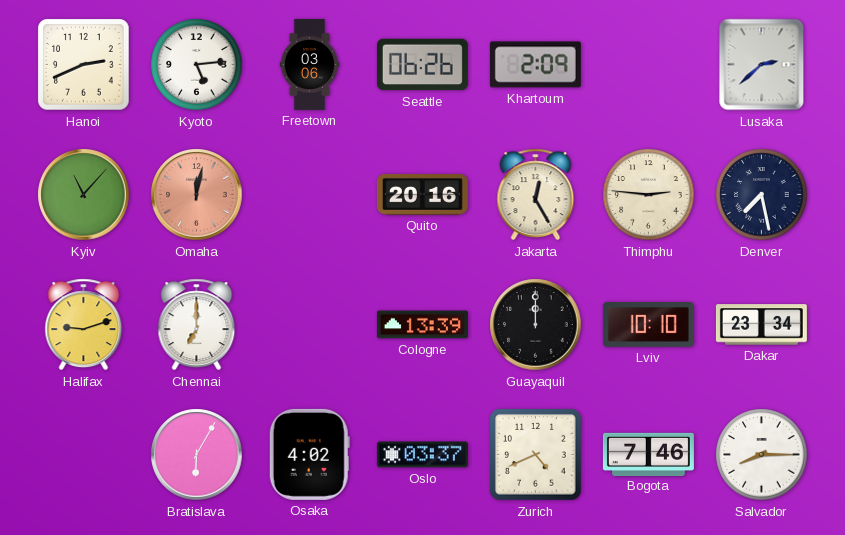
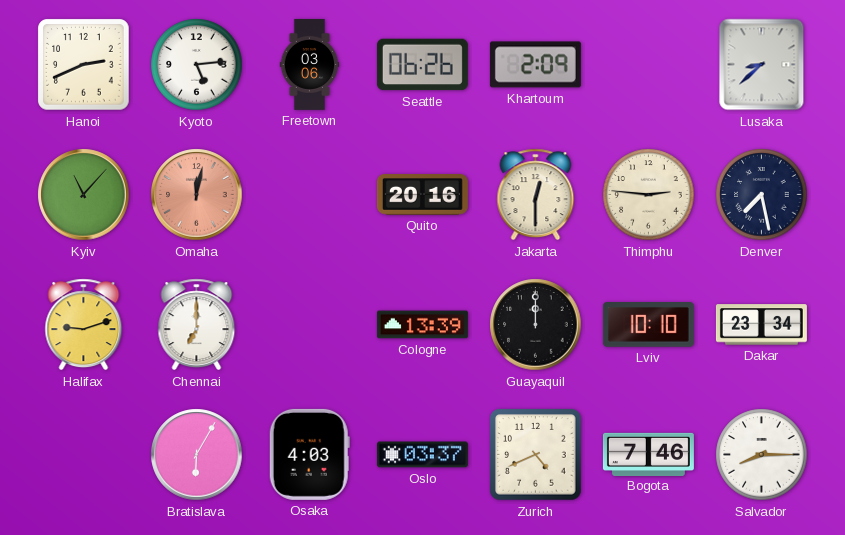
Lusaka: 2:38 -> 8:38 (762, 65)
Jakarta: 12:25 -> 12:30 (536, 195)
Osaka: 4:02 -> 4:03 (309, 454)
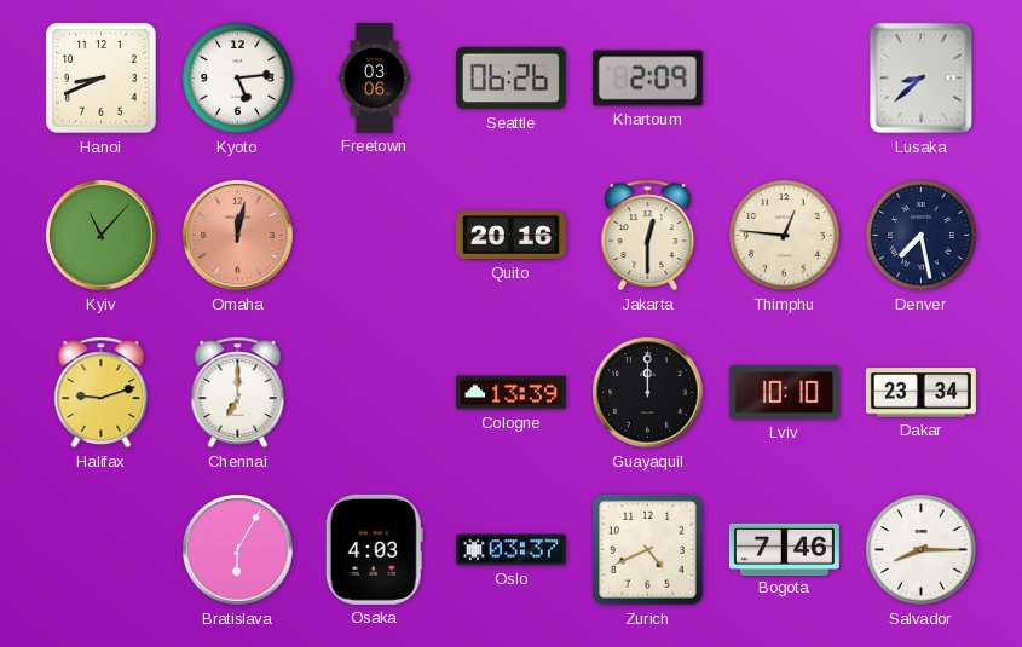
Hanoi: 2:41 -> 8:41 (102, 79)
Thimphu: 2:46 -> 12:46 (785, 236)
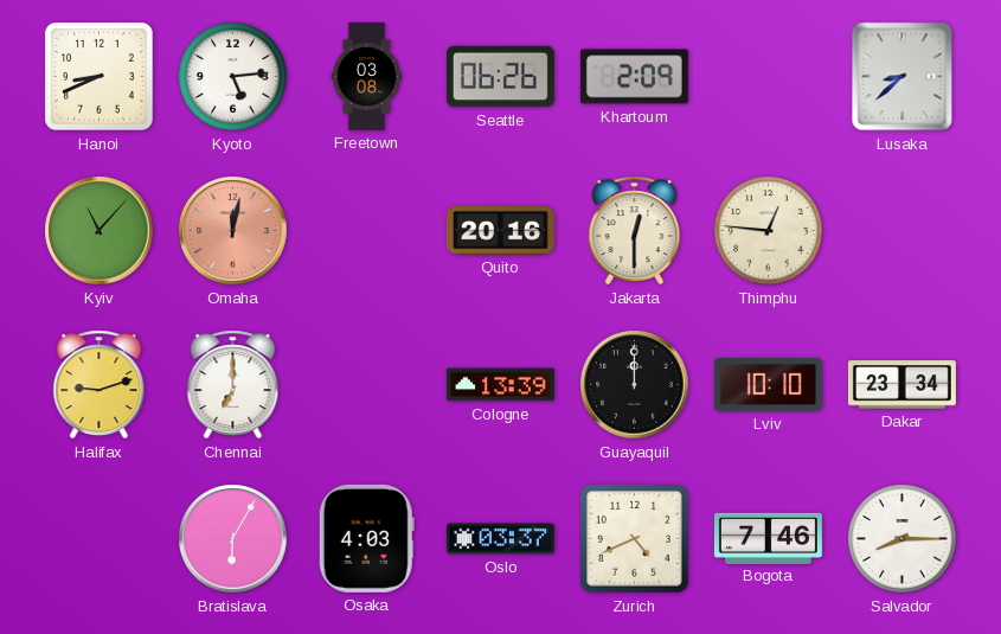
Freetown: 03:06 -> 03:08 (367, 76)
Denver: 7:28 -> none (922, 236)
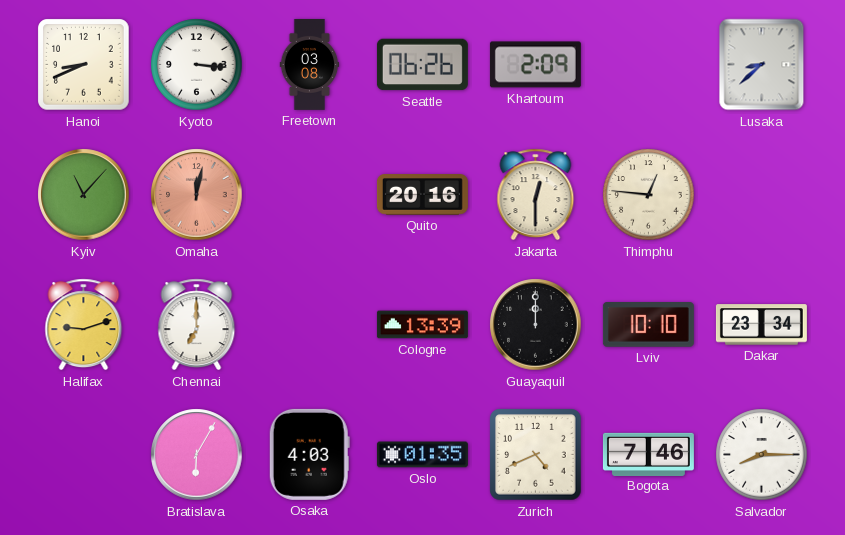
Kyoto: 5:14 -> 3:16 (197, 65)
Oslo: 03:37 -> 01:35 (422, 455)
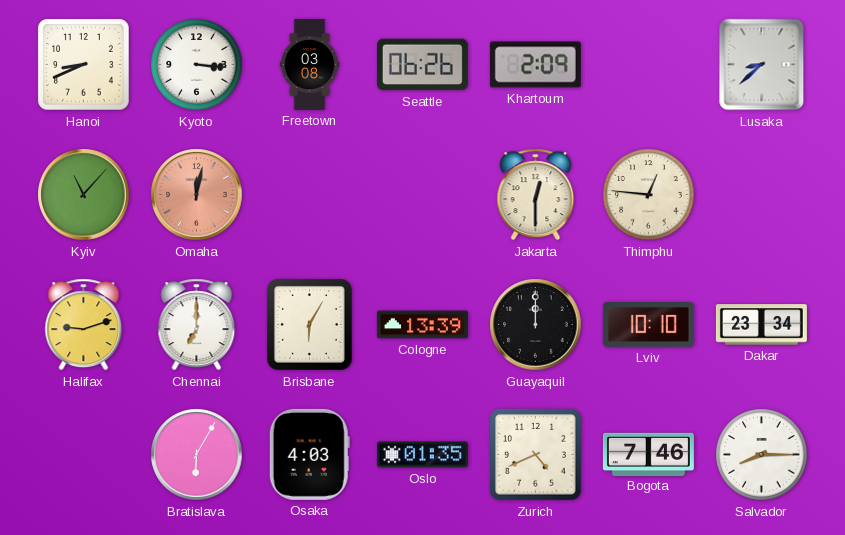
Quito: 20:16 -> none (422, 195)
Brisbane: none -> 6:05 (309, 324)
